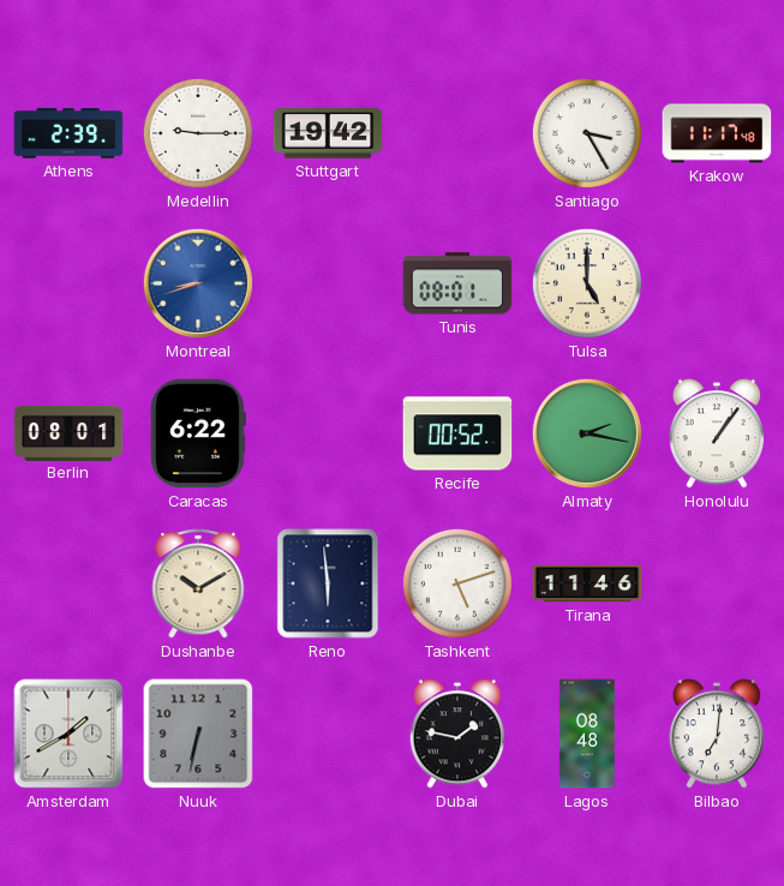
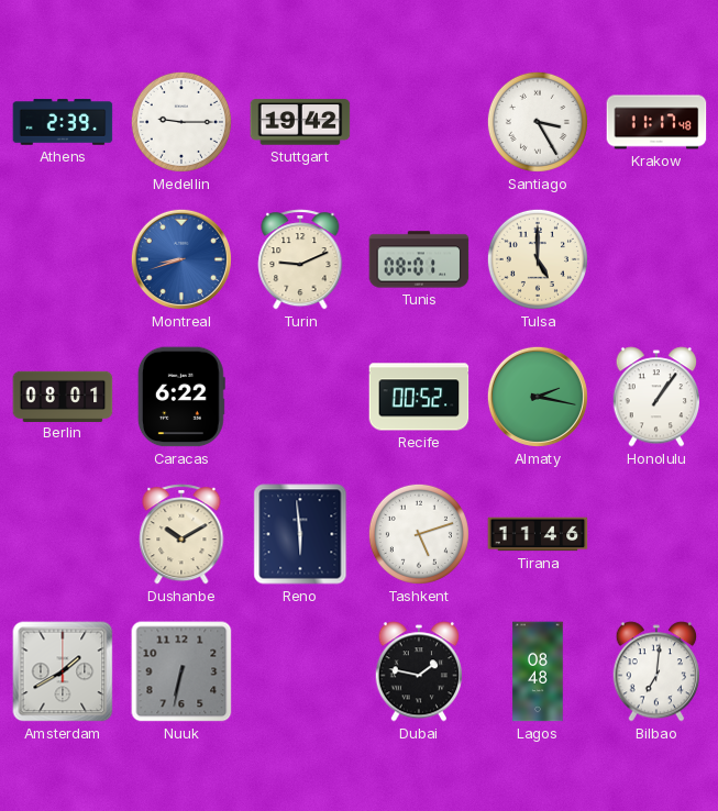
Turin: none -> 9:11 (300, 259)
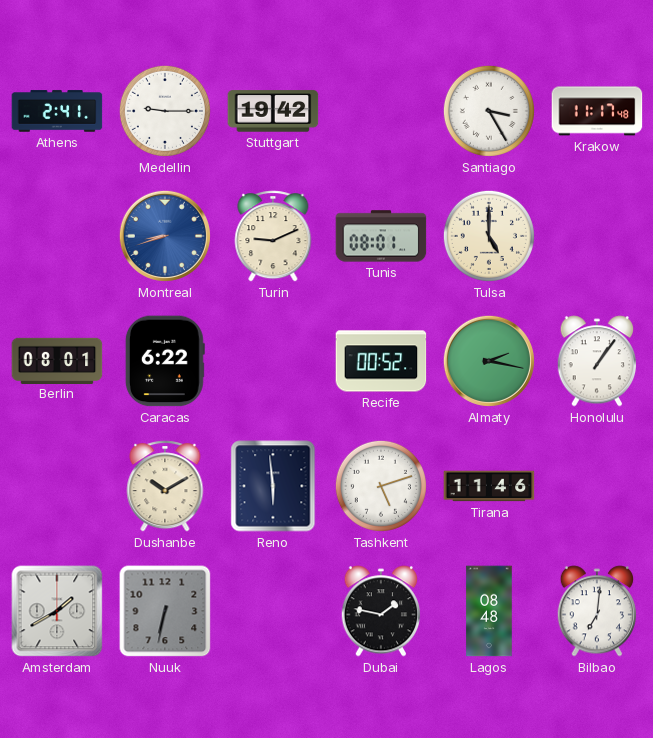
Athens: 2:39 -> 2:41 (57, 111)
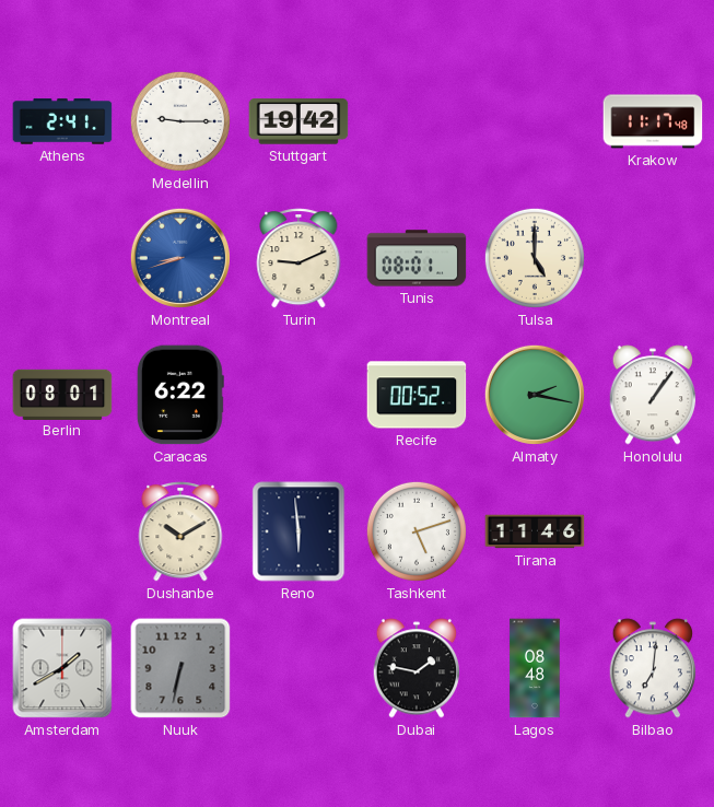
Santiago: 3:25 -> none (489, 111)
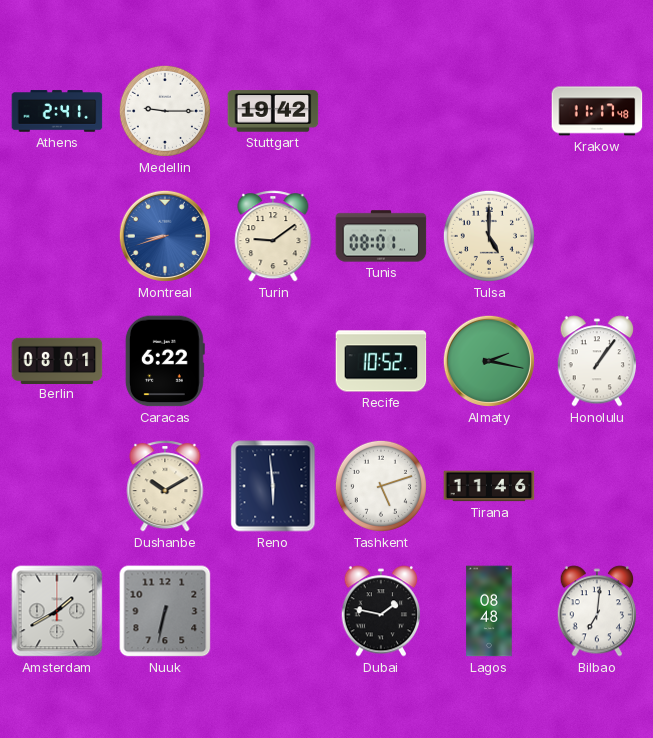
Turin: 9:11 -> 9:09 (273, 236)
Recife: 00:52 -> 10:52 (381, 361)
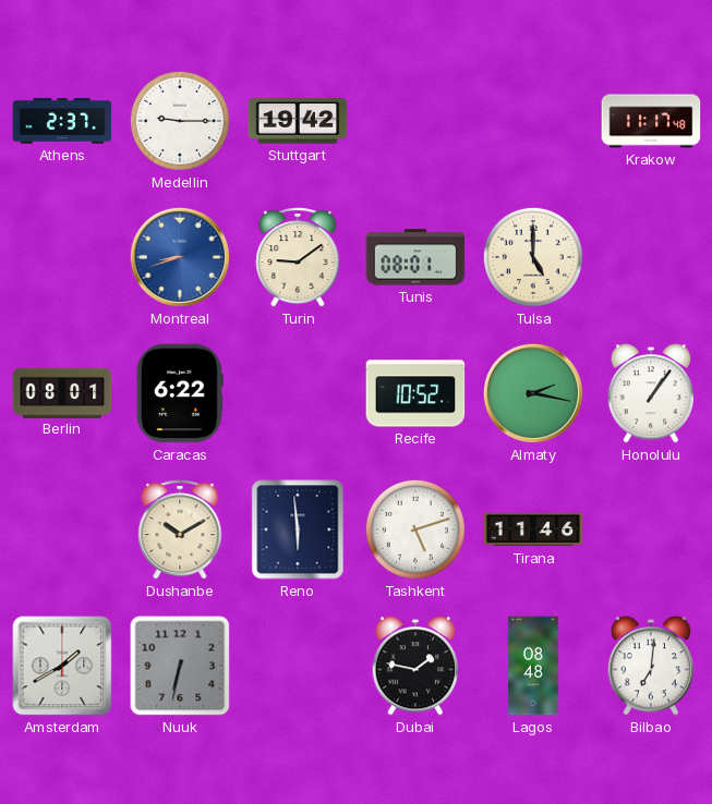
Athens: 2:41 -> 2:37 (62, 121)
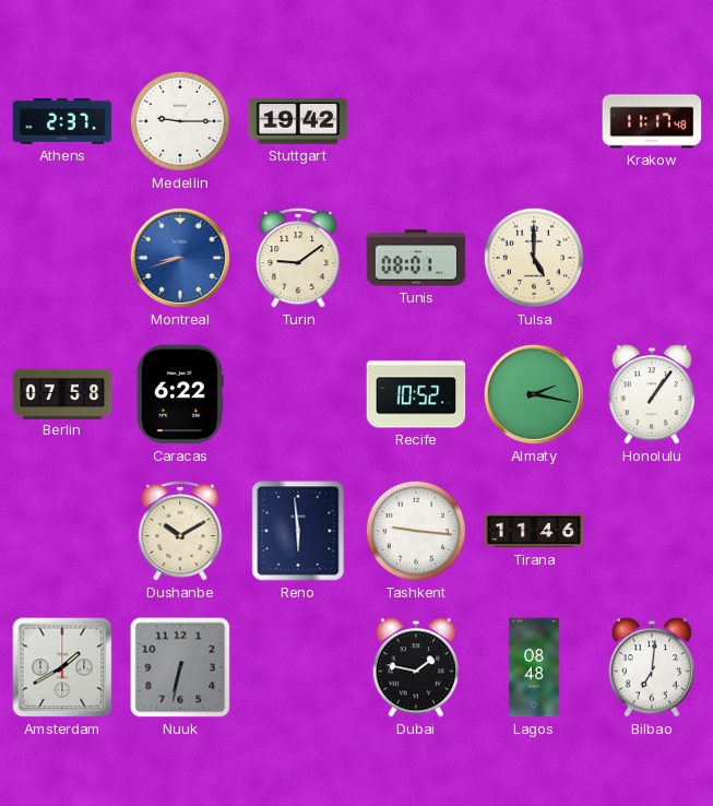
Berlin: 08:01 -> 07:58 (62, 393)
Tashkent: 5:12 -> 9:16 (416, 531)
